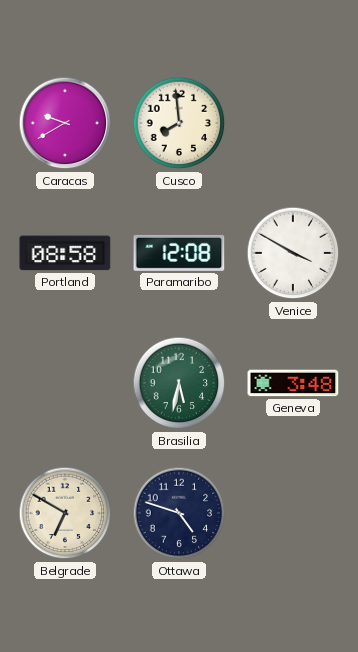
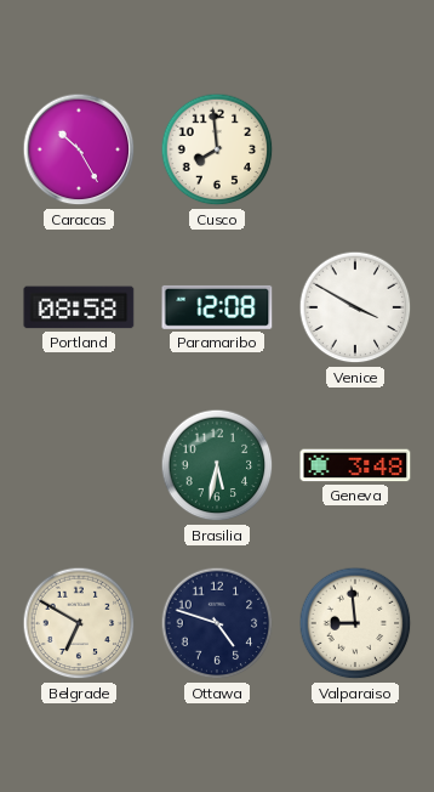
Caracas: 9:40 -> 10:25 (79, 149)
Valparaiso: none -> 8:59 (355, 623)
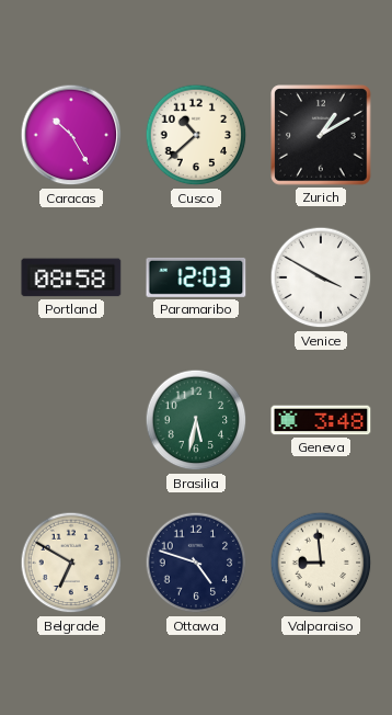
Cusco: 7:59 -> 10:38 (196, 135)
Zurich: none -> 1:10 (321, 135)
Paramaribo: 12:08 -> 12:03 (196, 277)
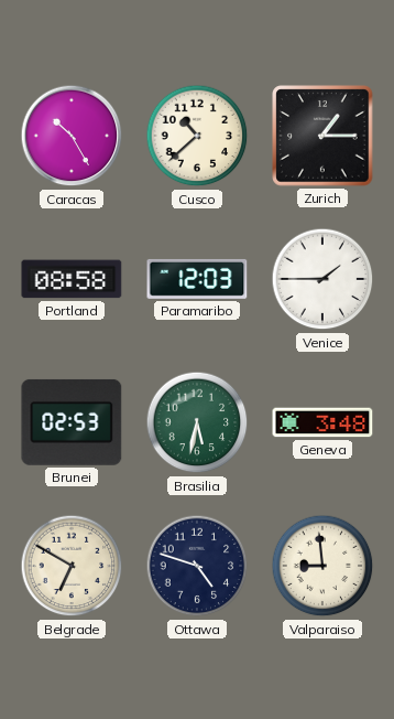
Zurich: 1:10 -> 1:15 (322, 136)
Venice: 3:50 -> 1:45 (322, 279)
Brunei: none -> 02:53 (72, 422)
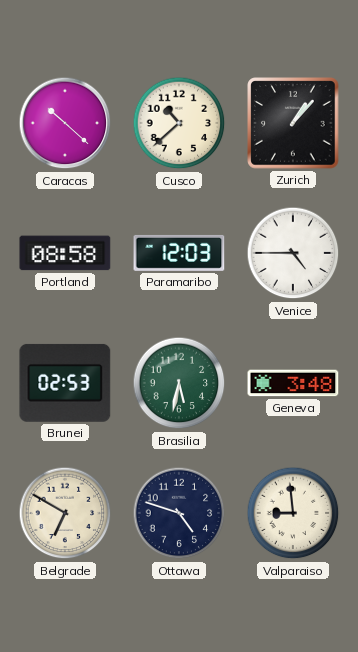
Caracas: 10:25 -> 10:22 (65, 123)
Zurich: 1:15 -> 1:07 (293, 123)
Venice: 1:45 -> 4:45 (293, 253)
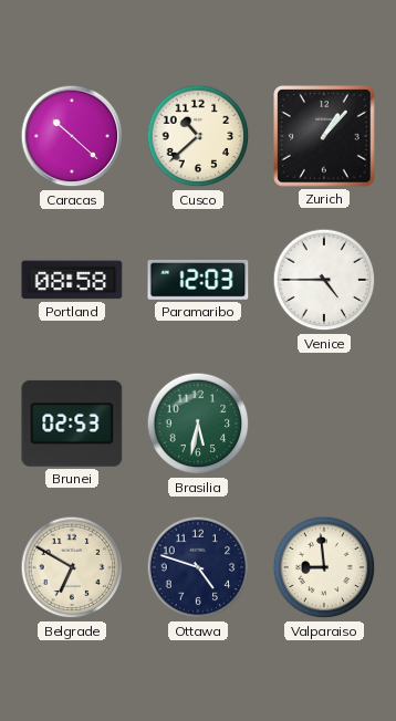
Geneva: 3:48 -> none (293, 383)
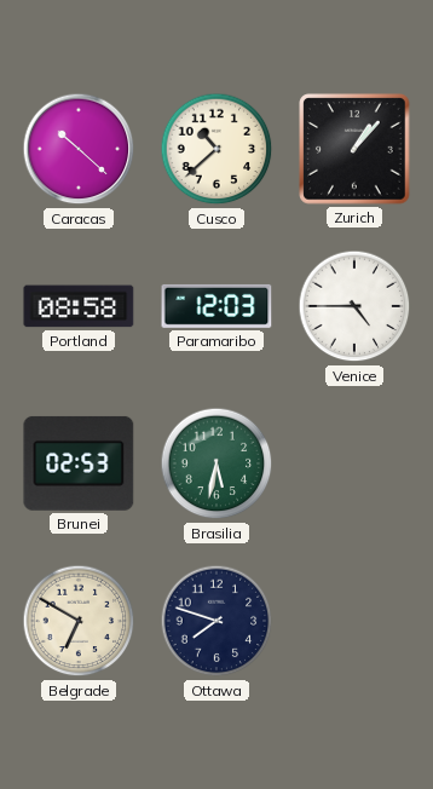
Ottawa: 4:48 -> 7:48 (217, 621)
Valparaiso: 8:59 -> none (324, 567)
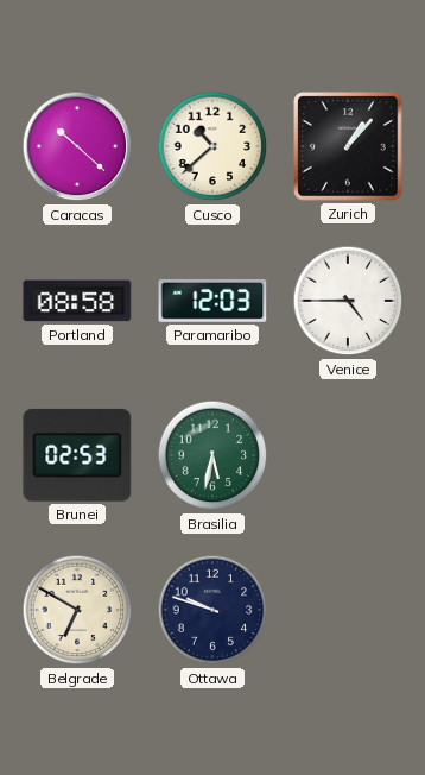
Ottawa: 7:48 -> 9:48 (213, 610)
